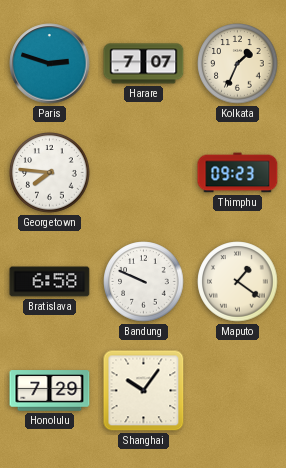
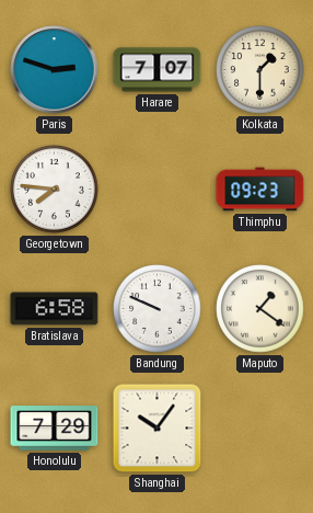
Kolkata: 1:34 -> 1:30 (260, 70)
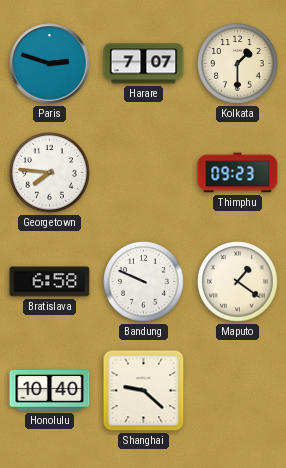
Honolulu: 7:29 -> 10:40 (50, 391)
Shanghai: 10:06 -> 9:22 (144, 391)
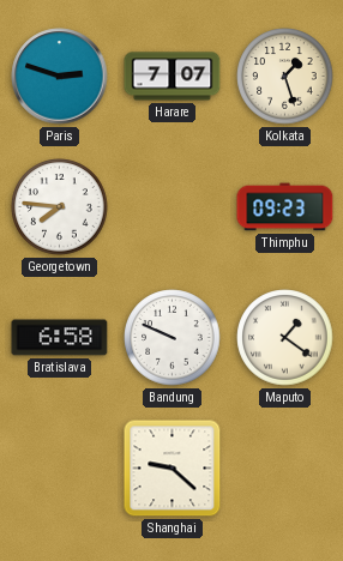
Kolkata: 1:30 -> 1:27 (285, 77)
Honolulu: 10:40 -> none (50, 391)
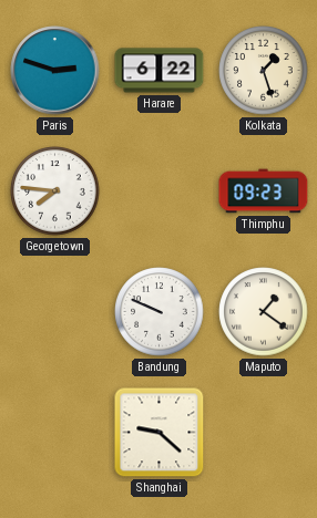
Harare: 7:07 -> 6:22 (160, 71)
Bratislava: 6:58 -> none (60, 338)
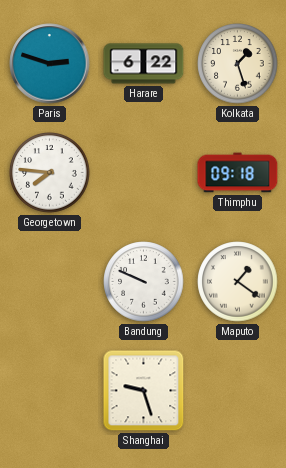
Thimphu: 09:23 -> 09:18 (238, 173)
Shanghai: 9:22 -> 9:27 (144, 391)
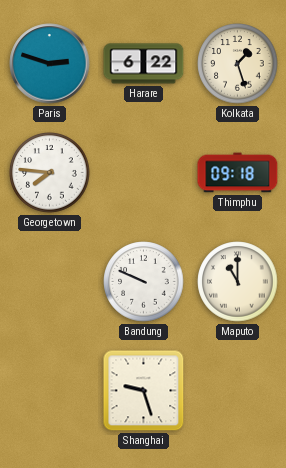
Maputo: 1:21 -> 11:00 (238, 282)
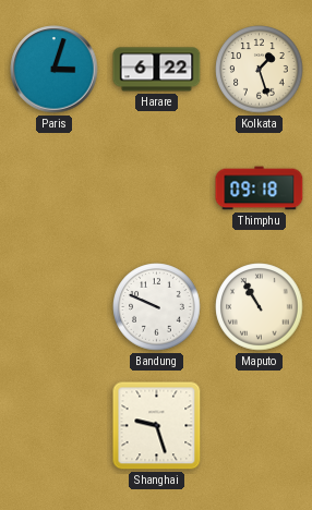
Paris: 2:48 -> 3:03 (55, 70)
Georgetown: 7:46 -> none (50, 173)
Maputo: 11:00 -> 10:55 (260, 307)
